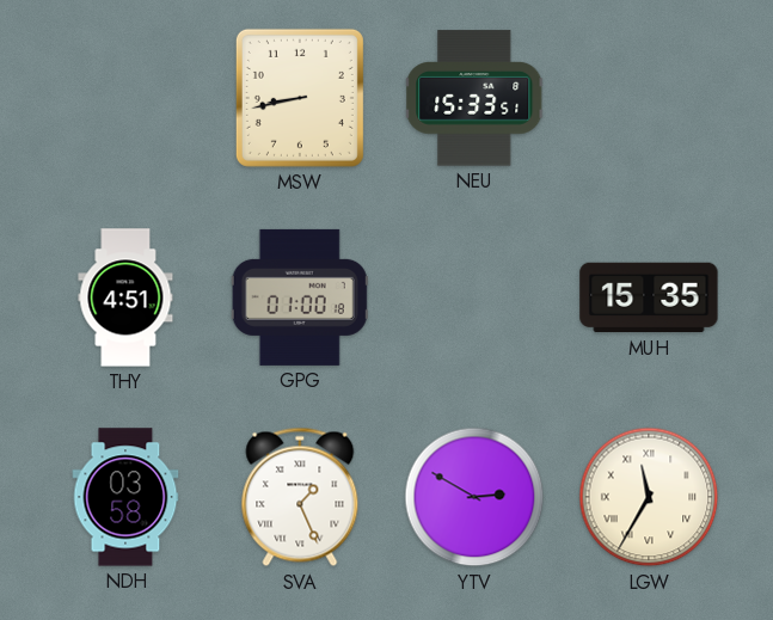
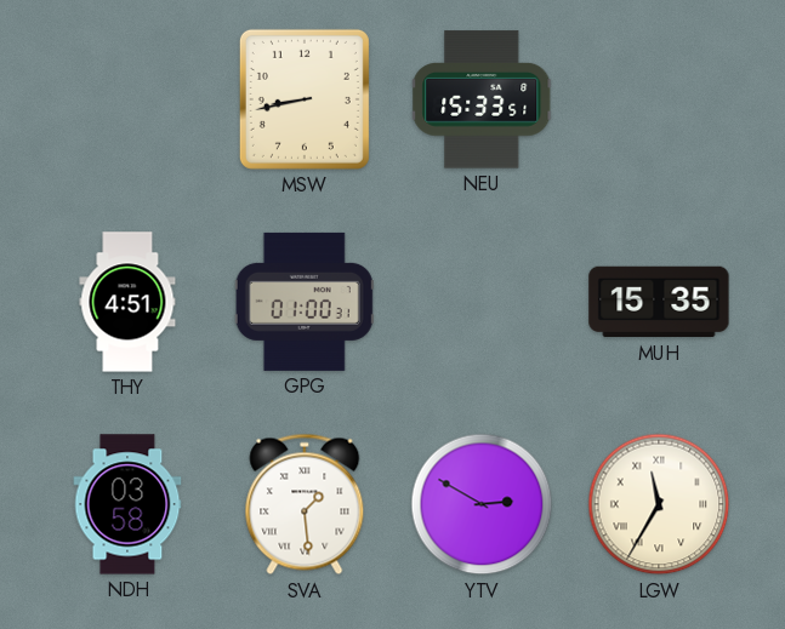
GPG: 01:00:18 -> 01:00:31 (305, 302)
SVA: 1:26 -> 1:29 (305, 504)
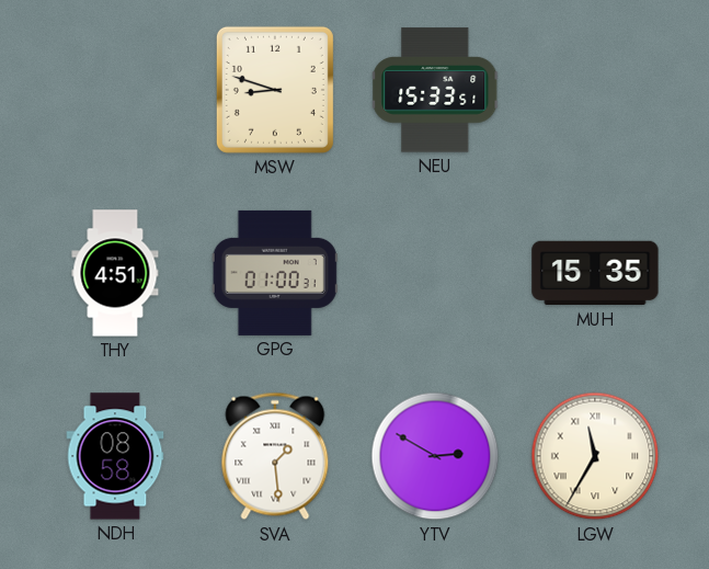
MSW: 8:43 -> 8:48 (275, 90)
NDH: 03:58 -> 08:58 (115, 456)
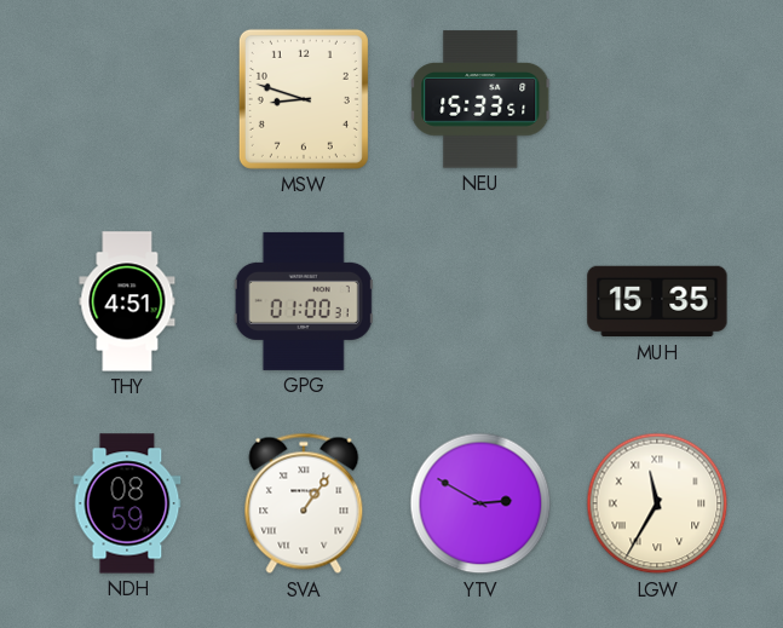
NDH: 08:58 -> 08:59 (127, 503)
SVA: 1:29 -> 1:06 (304, 503)
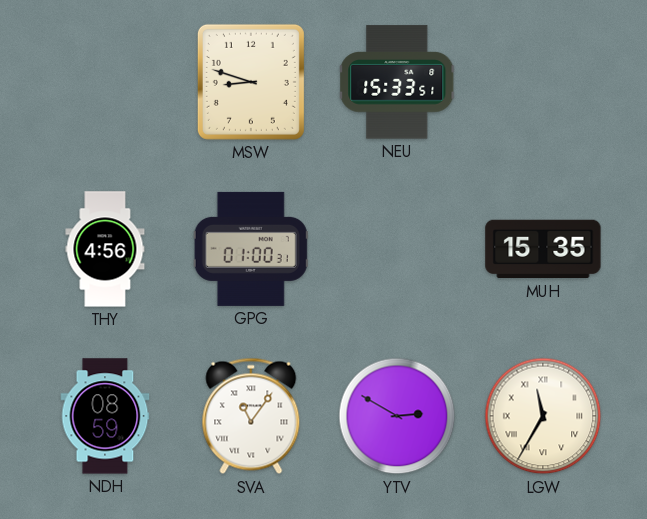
THY: 4:51 -> 4:56 (105, 249)
SVA: 1:06 -> 11:06 (251, 416)
